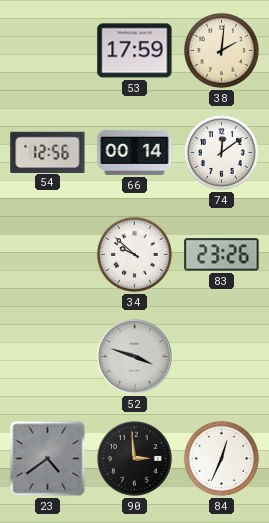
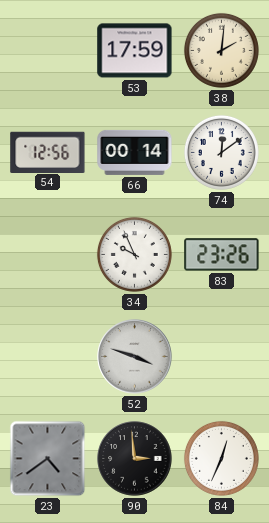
34: 9:52 -> 9:56 (134, 254)
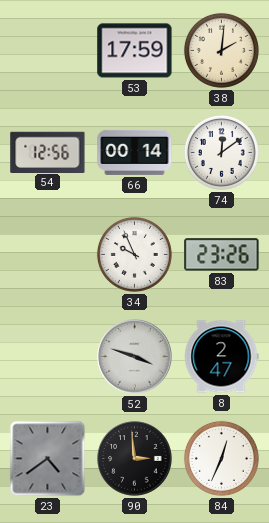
8: none -> 2:47 (221, 357)
